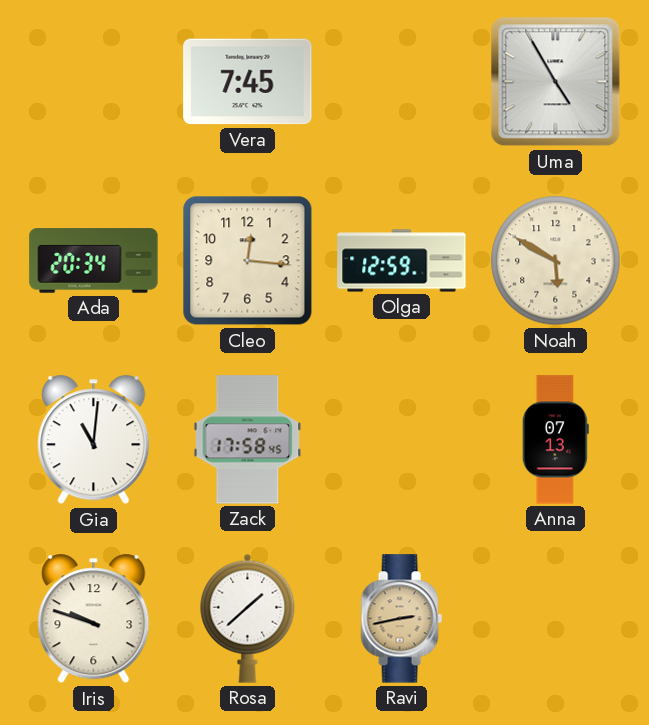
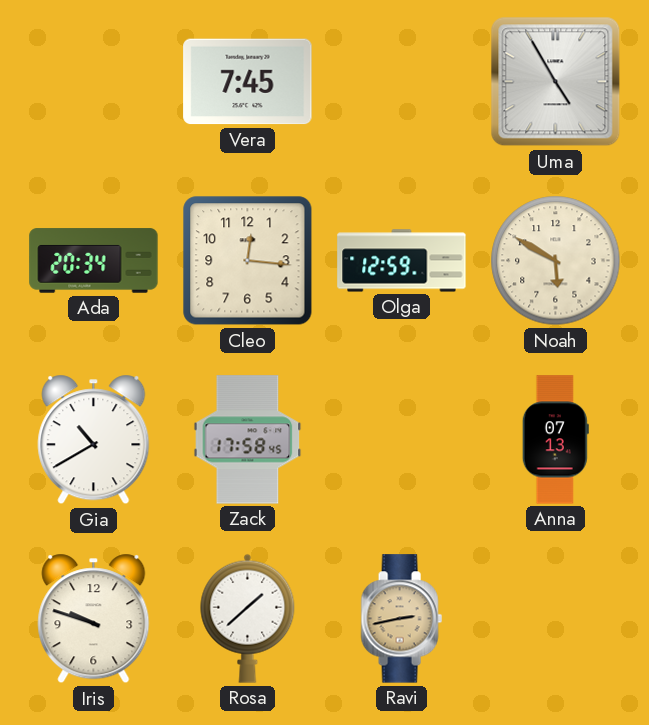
Gia: 11:01 -> 10:40 (94, 440)
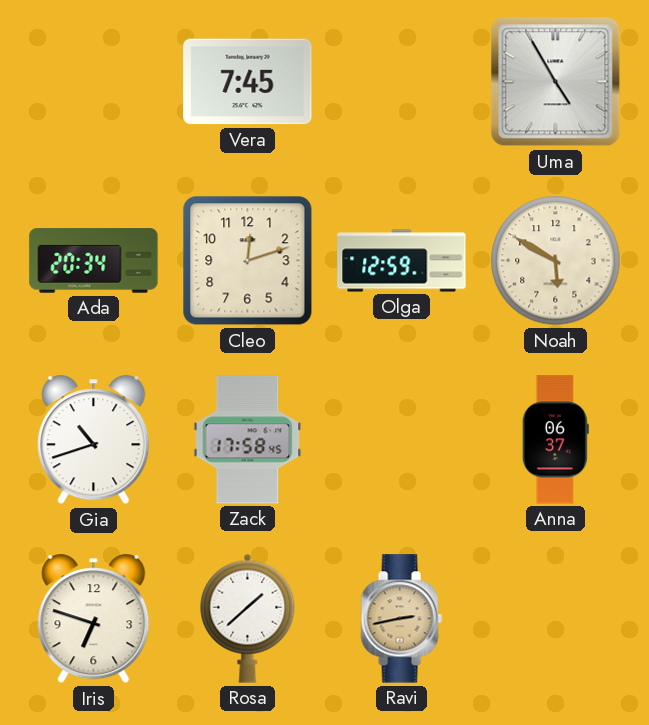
Cleo: 12:16 -> 12:12 (248, 261)
Gia: 10:40 -> 10:42 (94, 440)
Anna: 07:13 -> 06:37 (555, 440)
Iris: 9:48 -> 6:48 (94, 619)
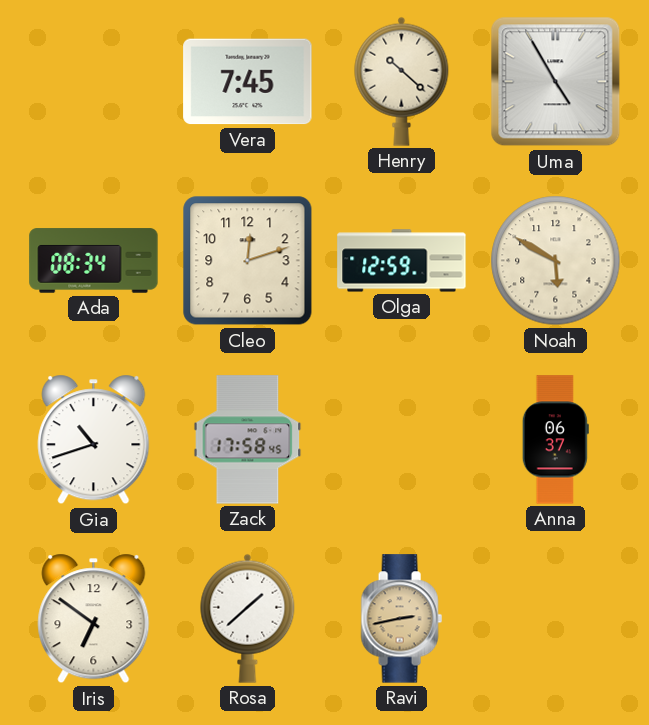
Henry: none -> 10:22 (402, 81)
Ada: 20:34 -> 08:34 (94, 261)
Iris: 6:48 -> 6:51 (94, 619)
